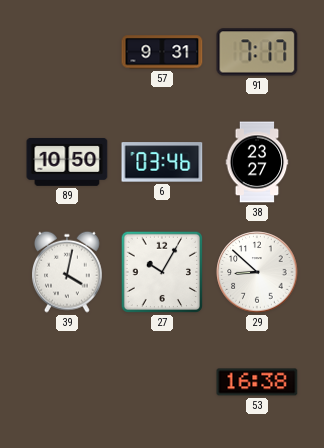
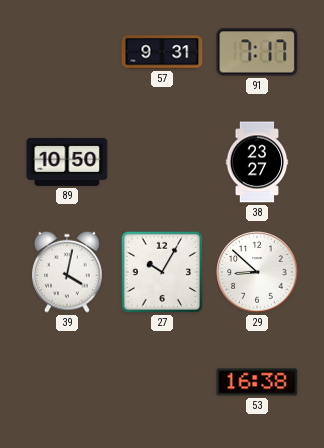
6: 03:46 -> none (162, 162)
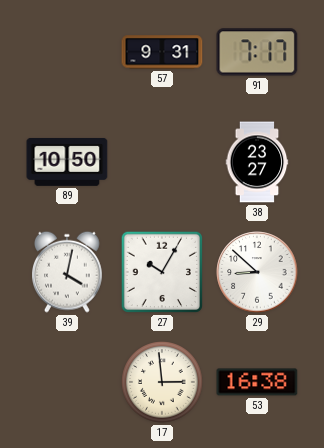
17: none -> 2:59 (162, 382)
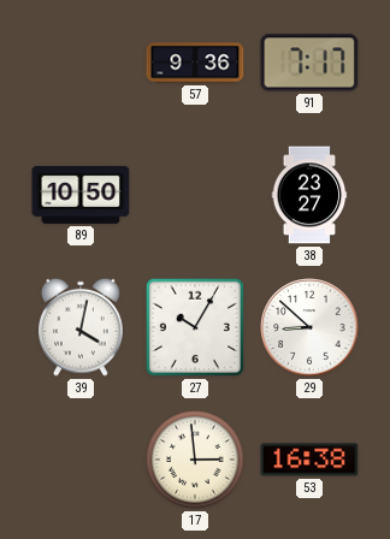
57: 9:31 -> 9:36 (195, 63)
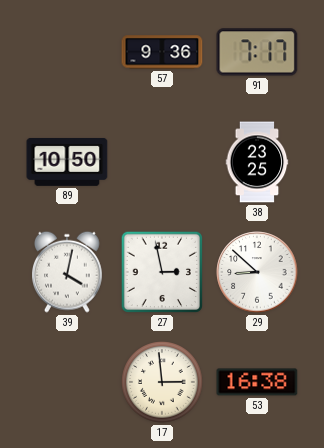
38: 23:27 -> 23:25 (257, 162)
27: 10:05 -> 2:58 (162, 272)
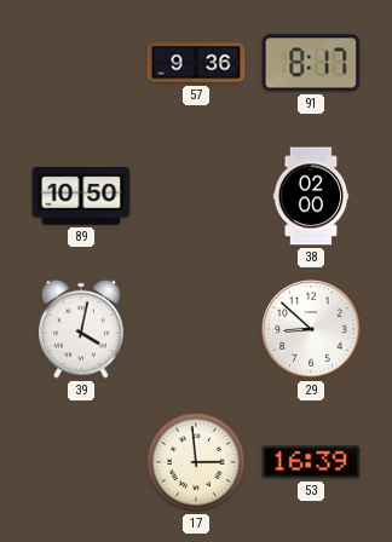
91: 7:17 -> 8:17 (311, 63)
38: 23:25 -> 02:00 (311, 196)
27: 2:58 -> none (162, 272)
53: 16:38 -> 16:39 (311, 462)
